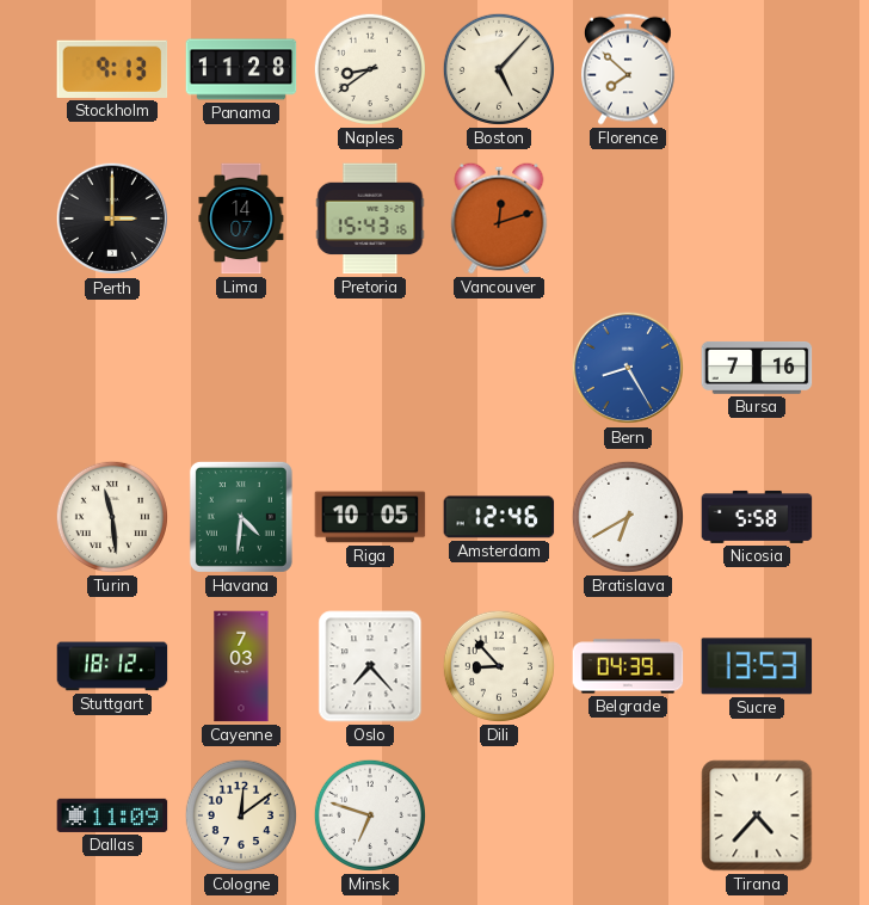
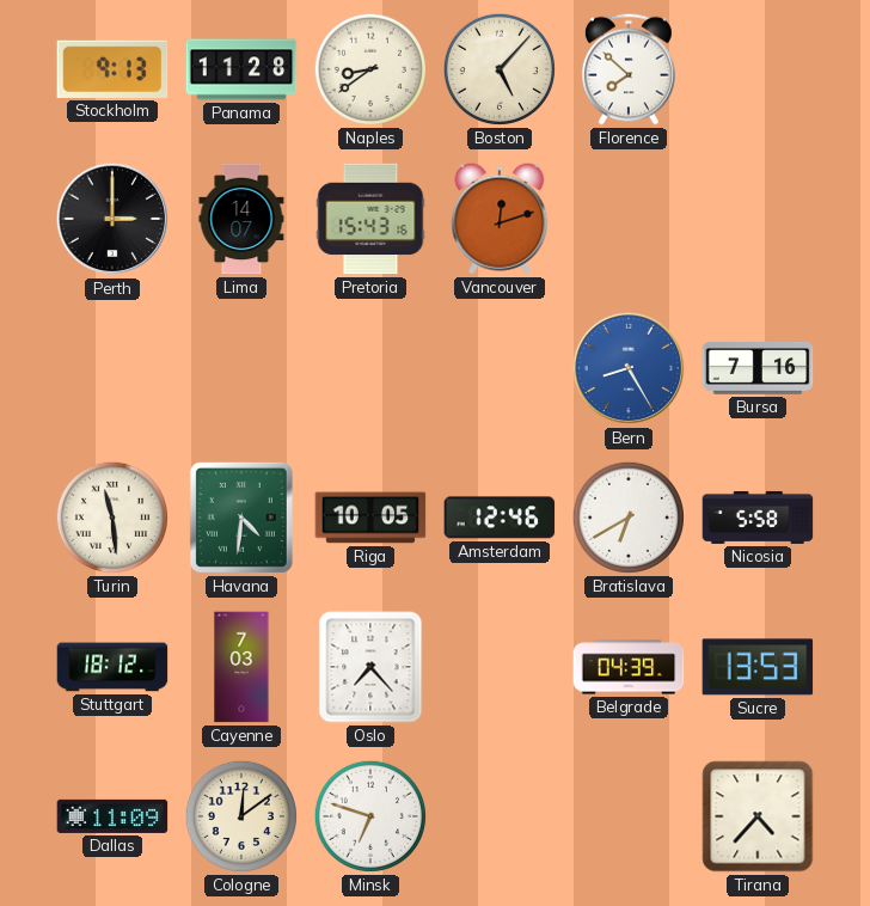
Dili: 8:53 -> none (499, 666)
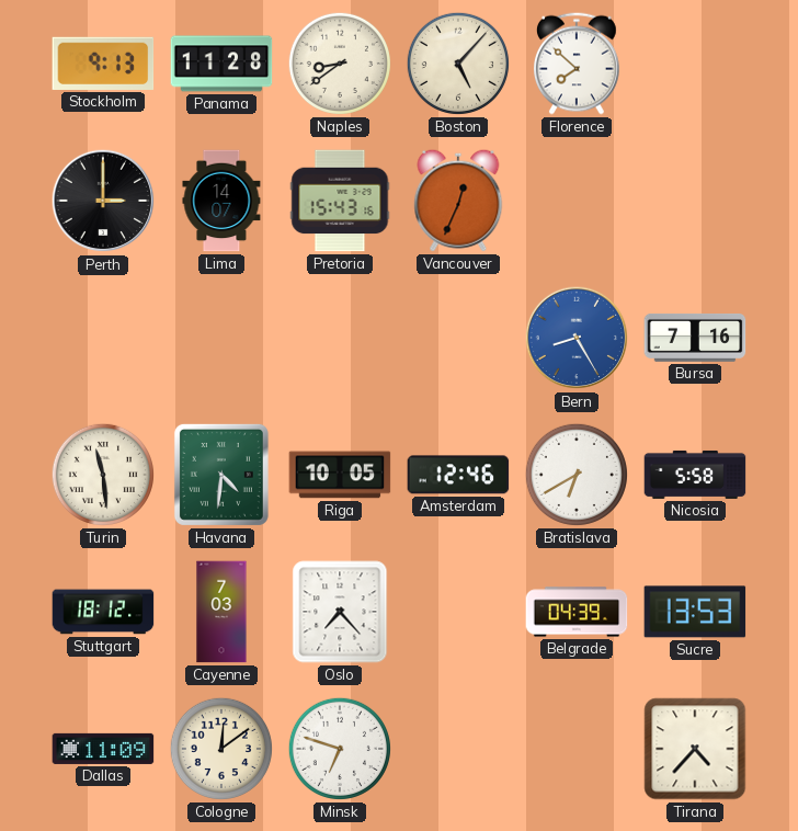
Vancouver: 12:12 -> 12:34 (458, 201)
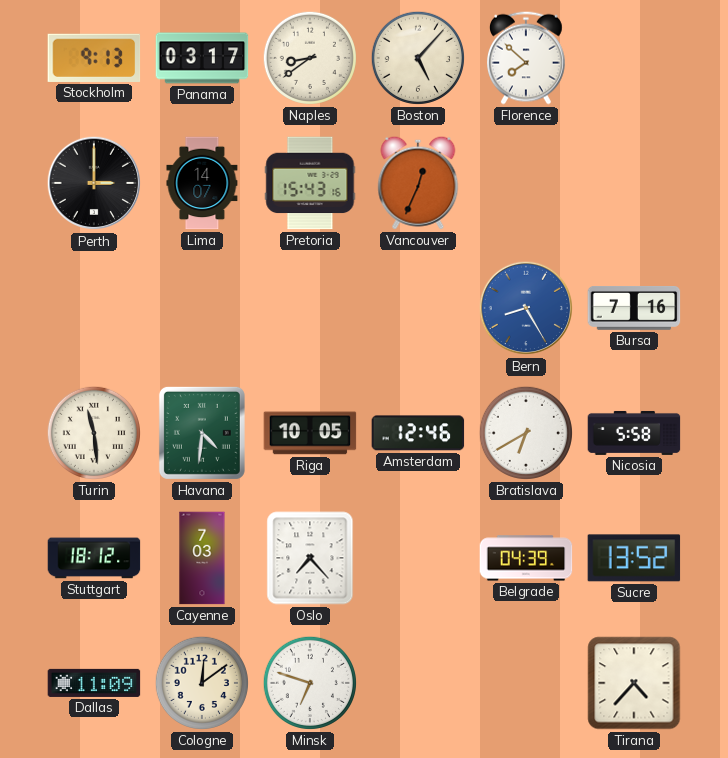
Panama: 11:28 -> 03:17 (202, 58)
Sucre: 13:53 -> 13:52 (634, 558)
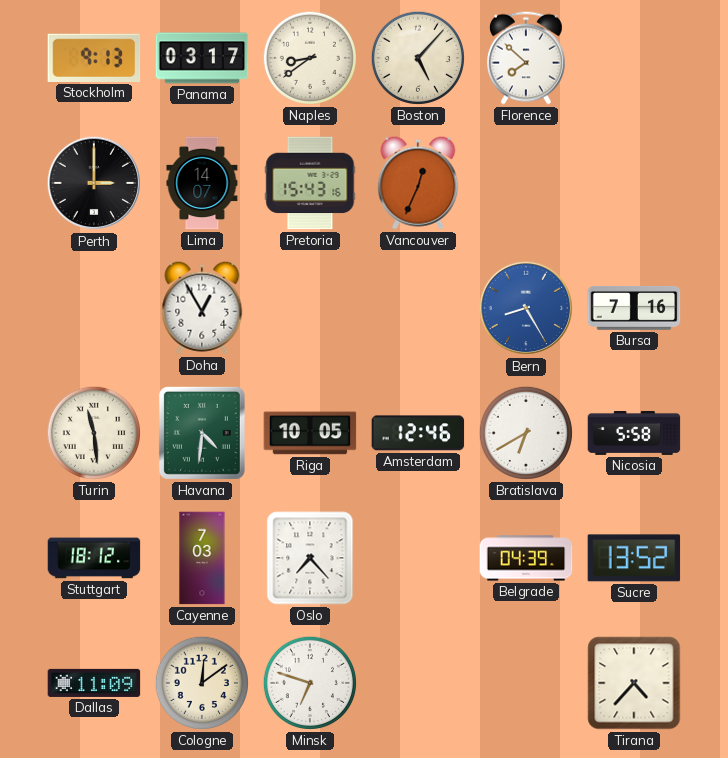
Doha: none -> 12:55 (202, 308)
